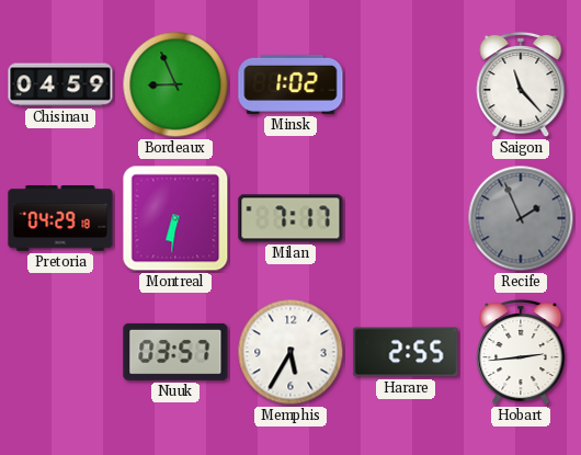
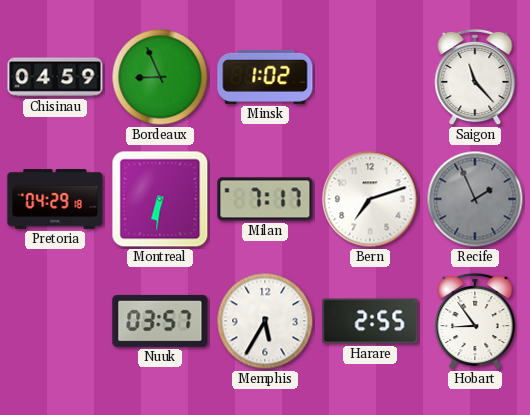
Bern: none -> 7:12 (370, 199)
Hobart: 2:44 -> 8:54 (475, 321)
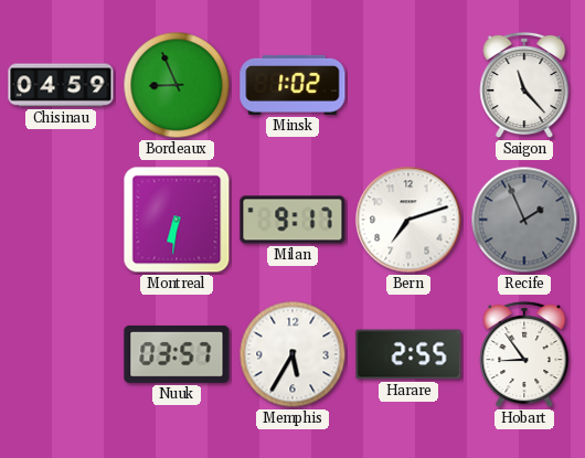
Pretoria: 04:29 -> none (55, 199)
Milan: 7:17 -> 9:17 (292, 220)
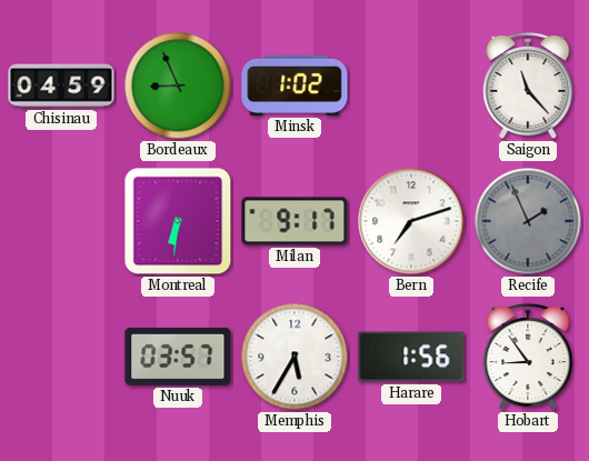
Harare: 2:55 -> 1:56 (411, 357)
